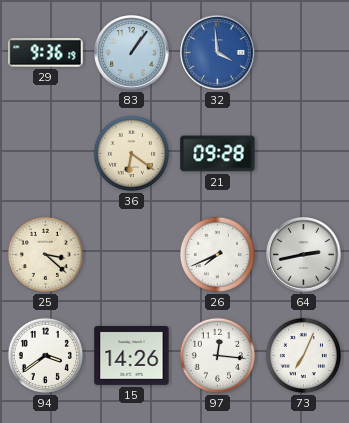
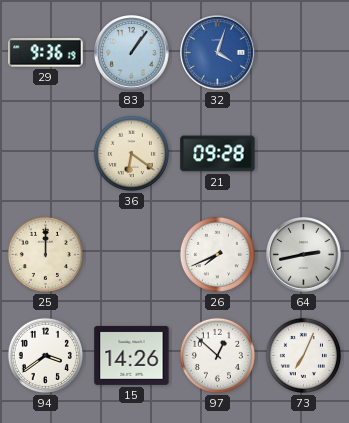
32: 3:59 -> 4:03 (218, 53)
25: 3:22 -> 12:00 (45, 254)
97: 12:16 -> 12:52 (217, 355)
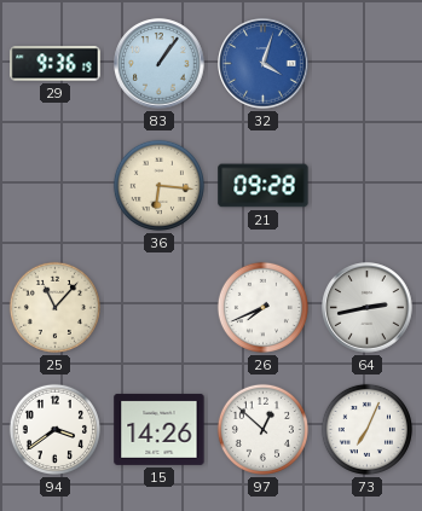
36: 6:21 -> 6:16 (158, 185)
25: 12:00 -> 11:07 (54, 307)
